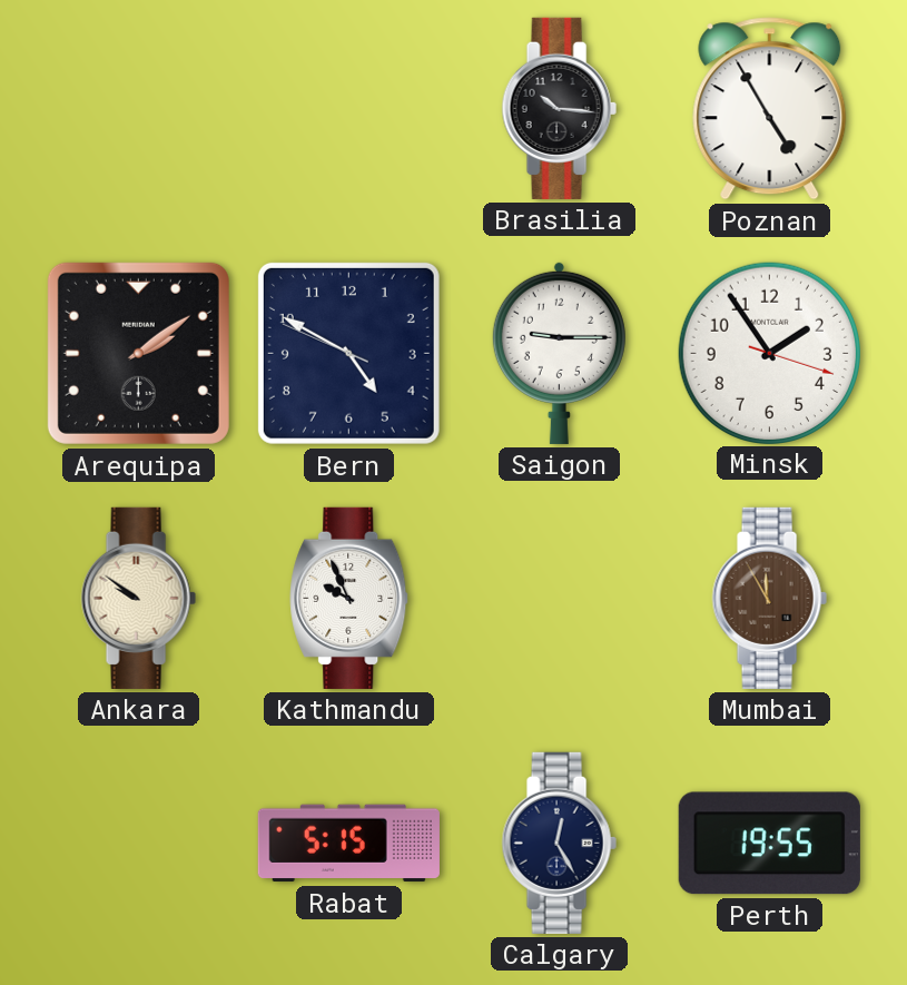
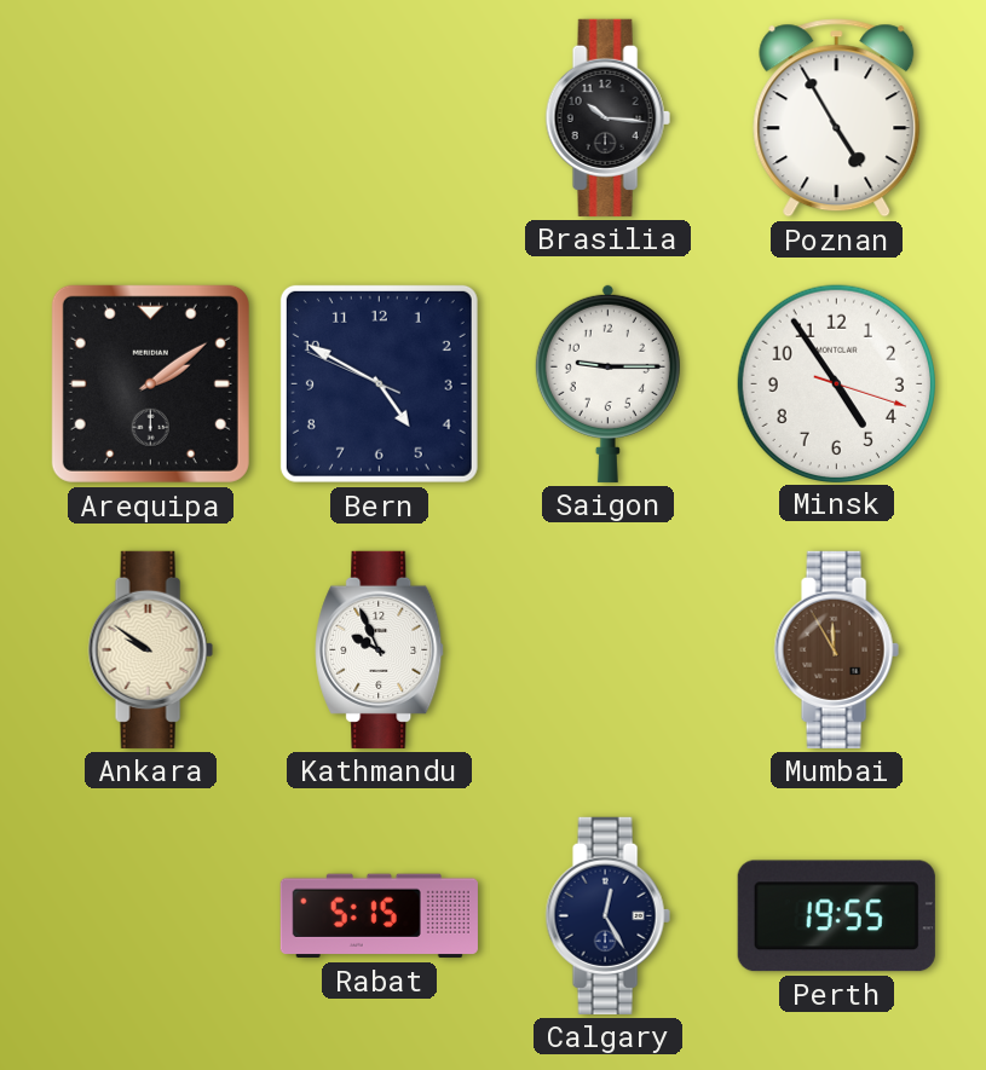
Minsk: 1:54 -> 4:54 (836, 383)
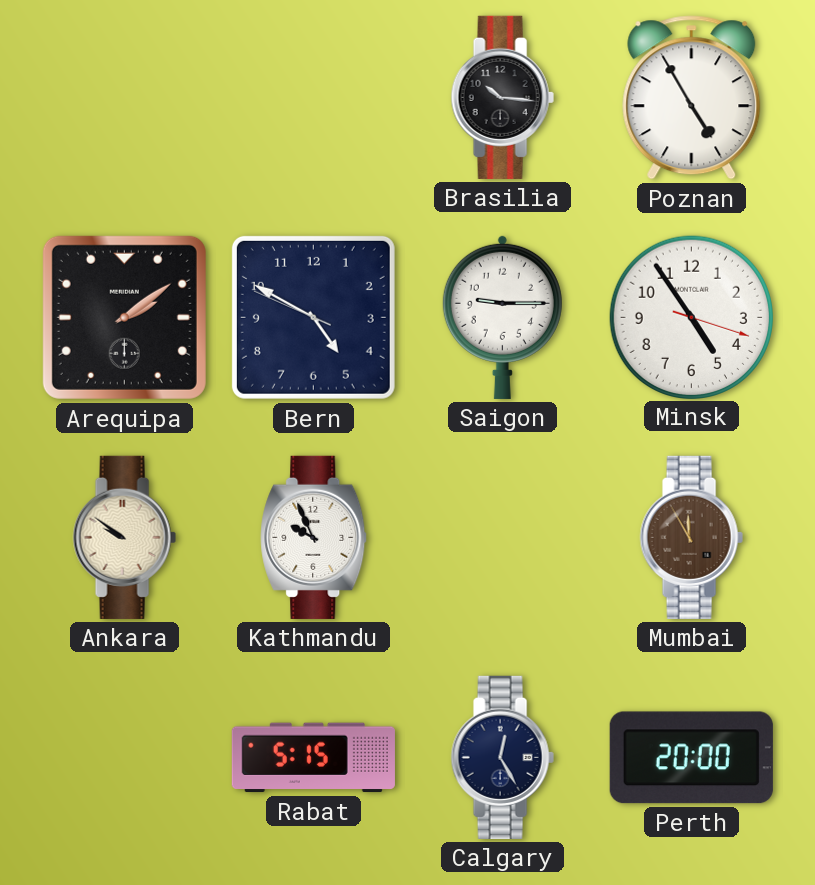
Perth: 19:55 -> 20:00 (691, 758)
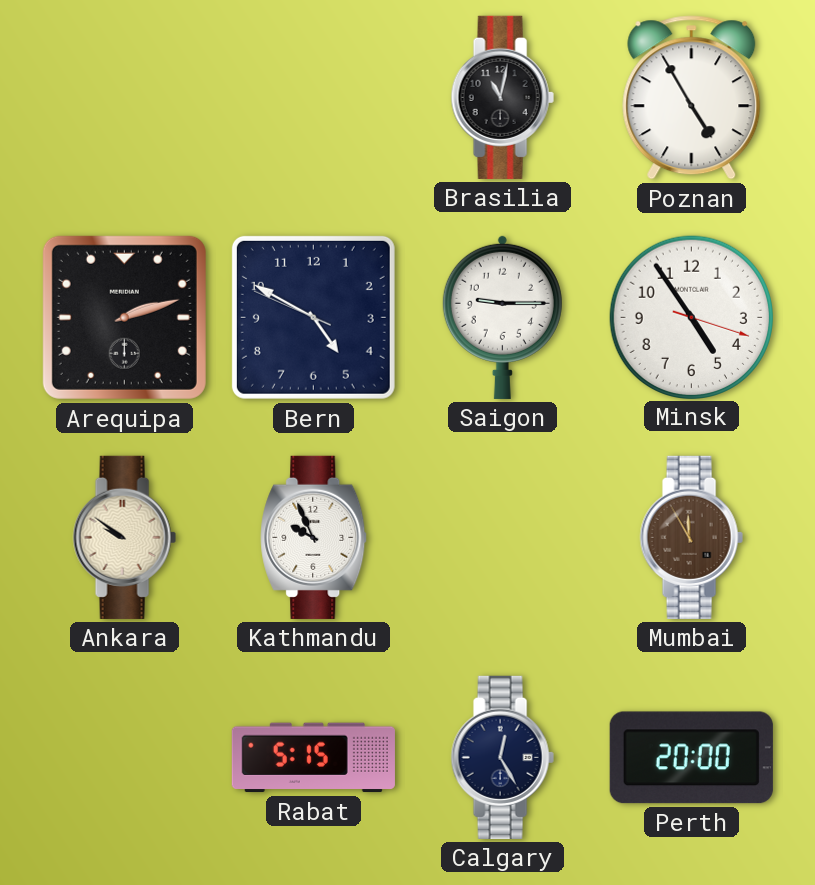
Brasilia: 10:16 -> 11:02 (502, 97)
Arequipa: 2:09 -> 2:12 (124, 317)
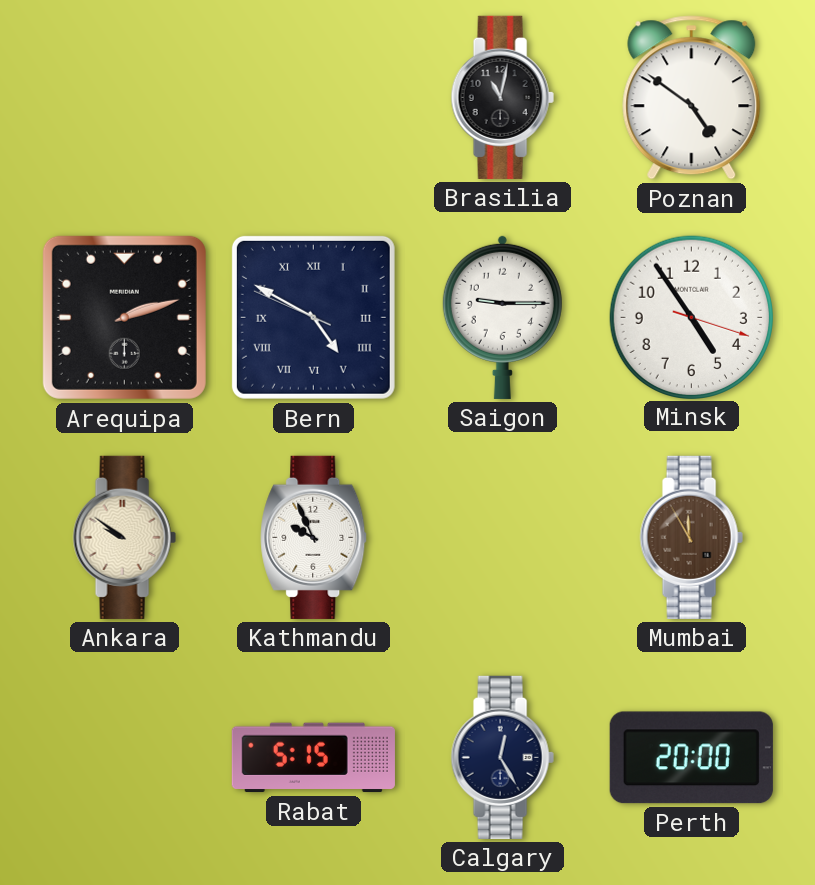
Poznan: 4:55 -> 4:51 (692, 98)
Bern numerals: Arabic -> Roman (313, 317)
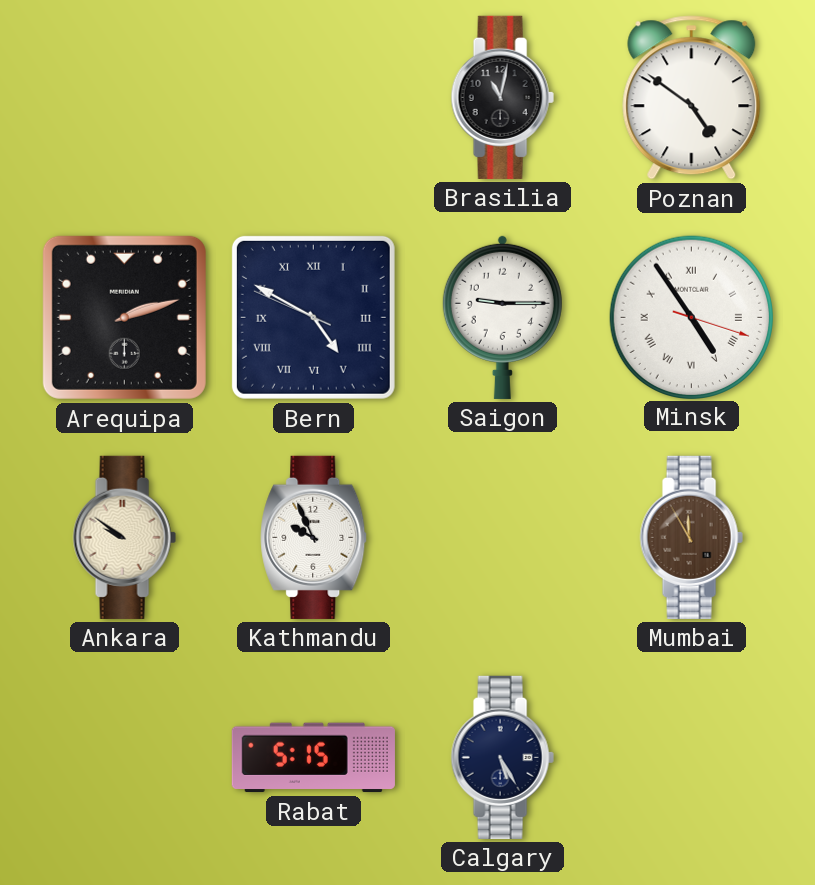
Minsk numerals: Arabic -> Roman (691, 317)
Calgary: 12:25 -> 5:25 (502, 757)
Perth: 20:00 -> none (691, 758)
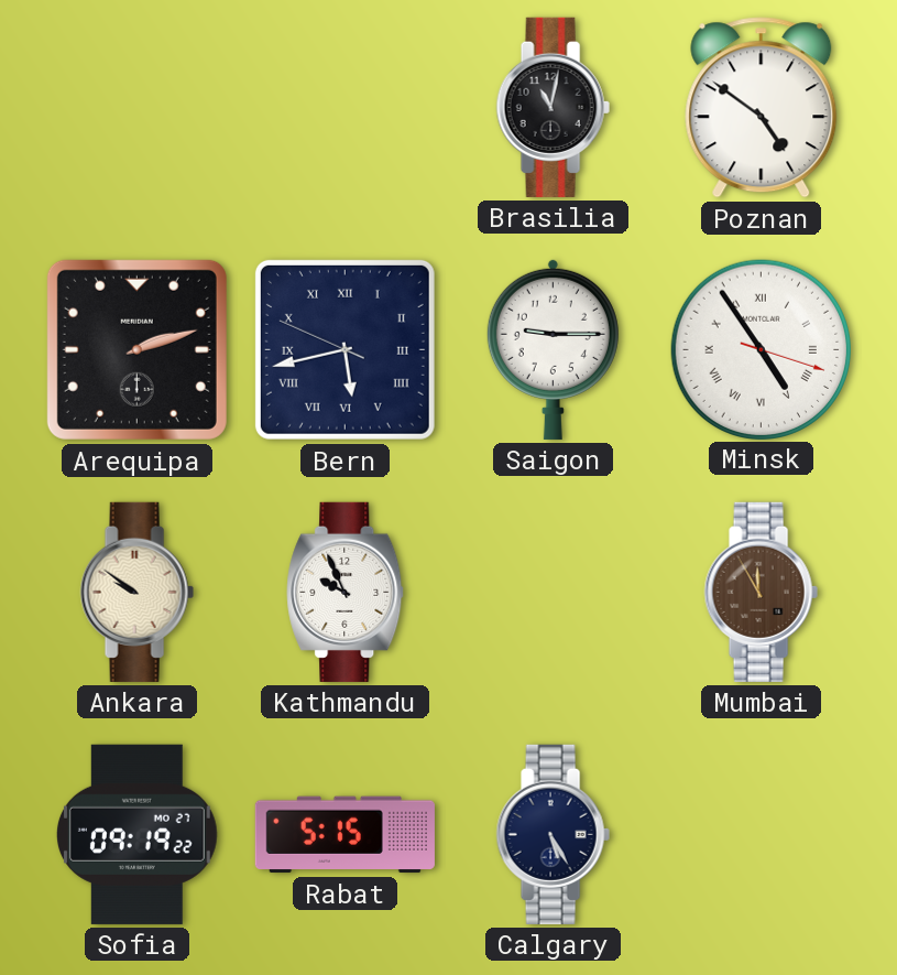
Bern: 4:49 -> 5:42 (344, 349)
Sofia: none -> 09:19 (136, 834)
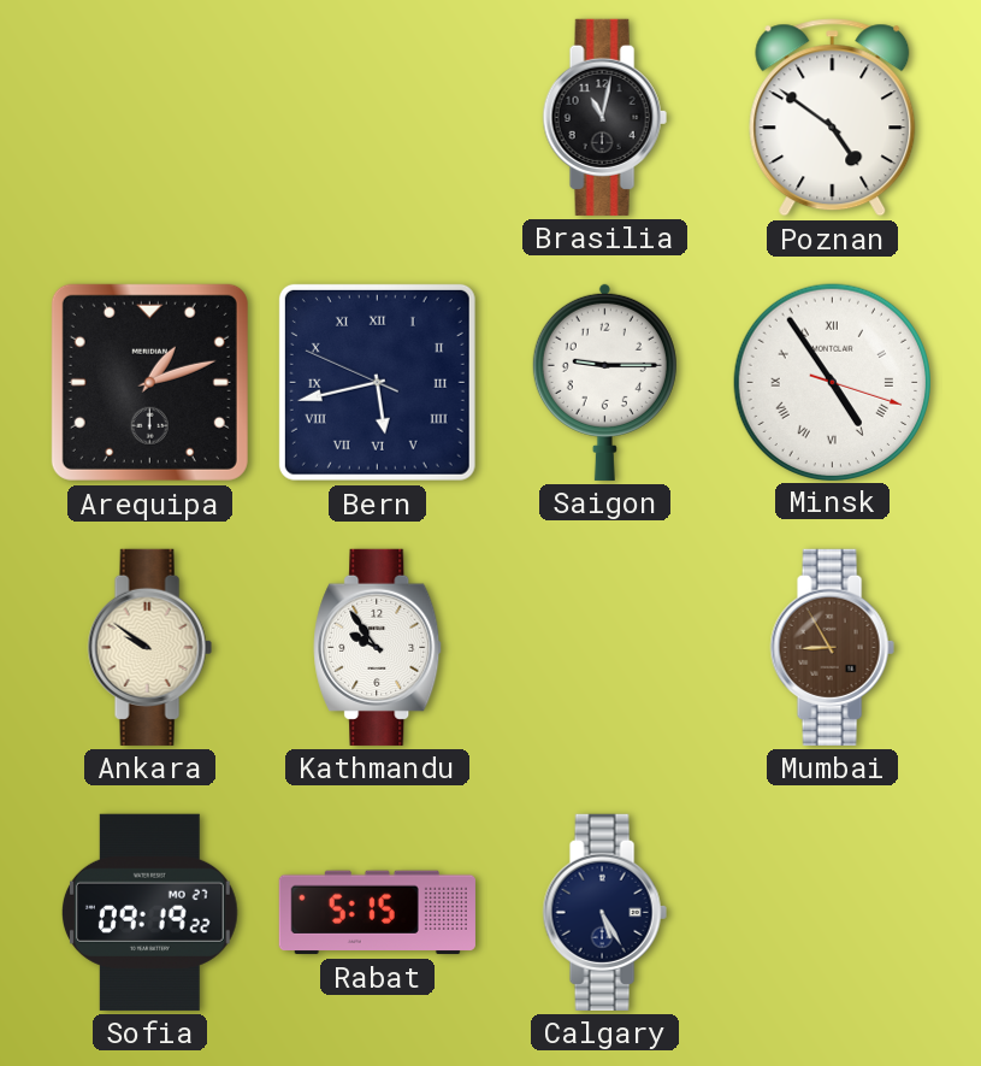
Arequipa: 2:12 -> 1:12 (149, 382)
Kathmandu: 9:56 -> 9:54 (378, 647)
Mumbai: 11:55 -> 8:55 (832, 647)
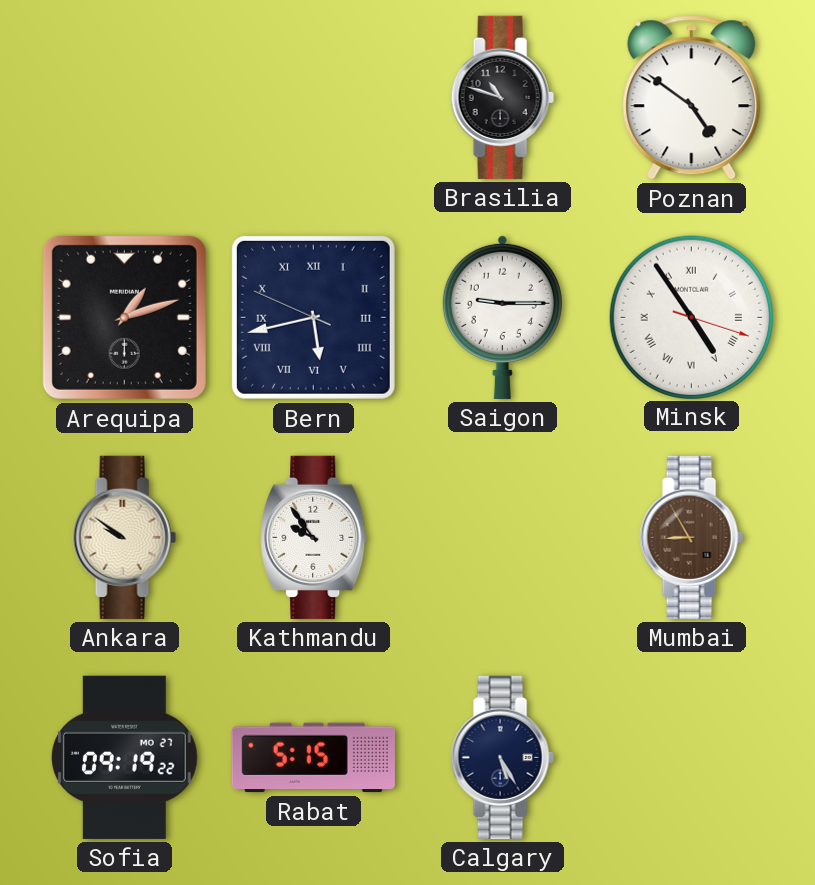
Brasilia: 11:02 -> 10:48 (502, 97)
